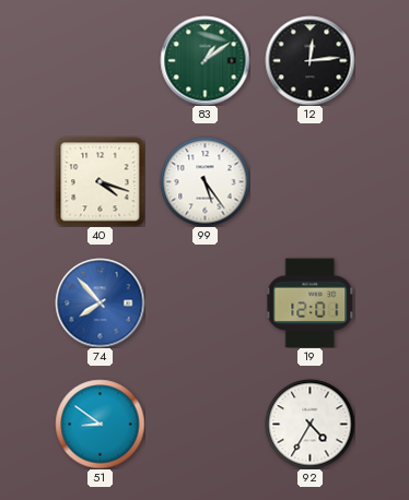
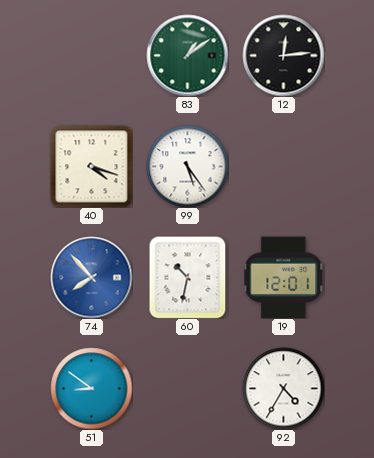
60: none -> 10:32 (188, 277)
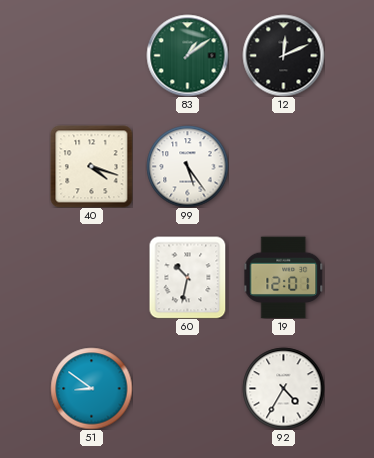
12: 12:14 -> 12:11 (283, 55)
74: 7:53 -> none (91, 277)
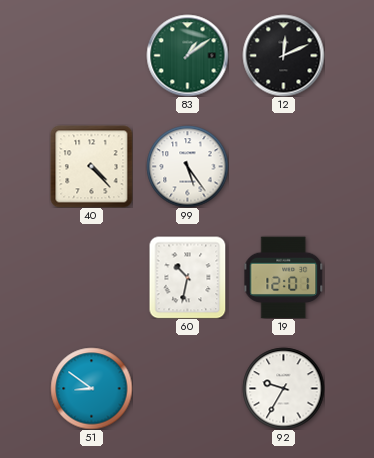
40: 4:18 -> 4:23 (91, 166)
92: 4:35 -> 9:35 (283, 388)
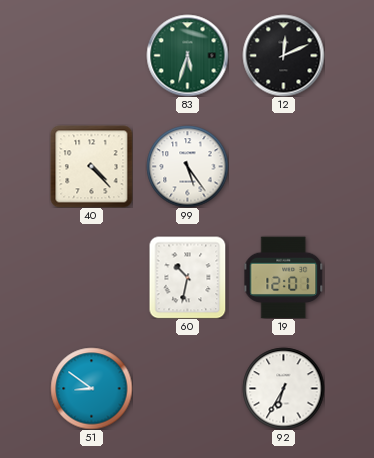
83: 1:09 -> 5:33 (187, 55)
92: 9:35 -> 6:35 (283, 388)
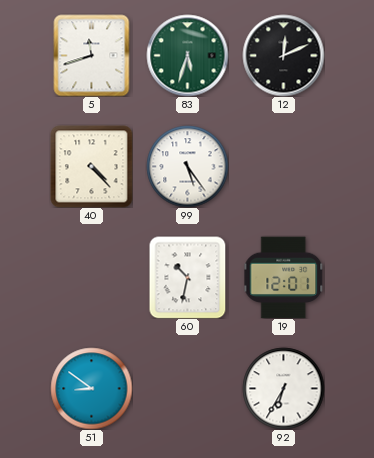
5: none -> 11:42 (92, 55)
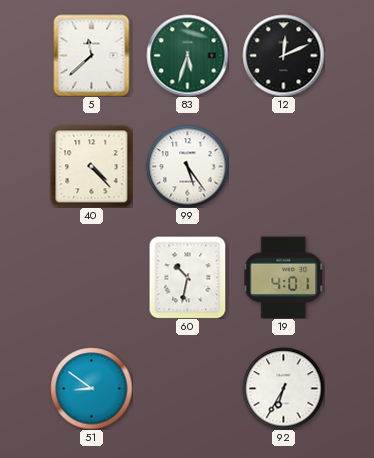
5: 11:42 -> 11:38 (92, 55)
19: 12:01 -> 4:01 (284, 277)
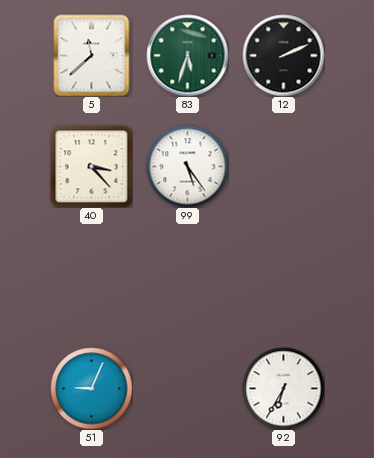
12: 12:11 -> 2:11 (283, 55)
40: 4:23 -> 3:23 (91, 166)
60: 10:32 -> none (188, 277)
19: 4:01 -> none (284, 277)
51: 8:51 -> 9:04 (91, 388)
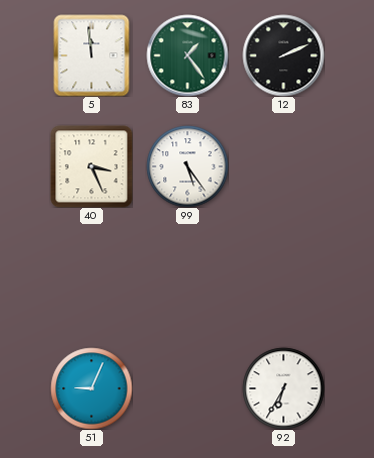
5: 11:38 -> 11:59 (92, 55)
83: 5:33 -> 1:24 (187, 55)
40: 3:23 -> 3:26 (91, 166)
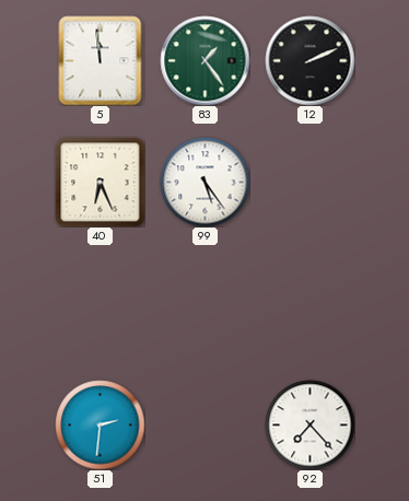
40: 3:26 -> 6:26 (100, 182)
51: 9:04 -> 2:31 (100, 424)
92: 6:35 -> 7:23 (309, 424)
